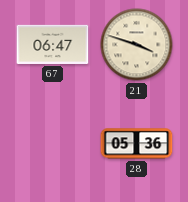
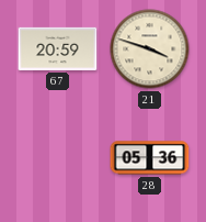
67: 06:47 -> 20:59 (58, 48)
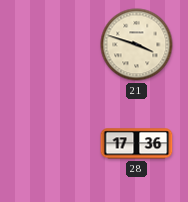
67: 20:59 -> none (58, 48)
28: 05:36 -> 17:36 (137, 144)
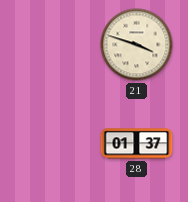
28: 17:36 -> 01:37 (137, 144)
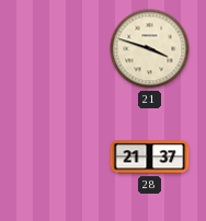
28: 01:37 -> 21:37 (150, 158)
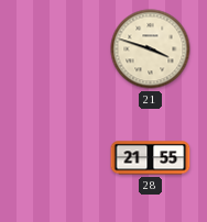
28: 21:37 -> 21:55 (151, 158)
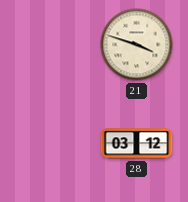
28: 21:55 -> 03:12 (137, 144)
